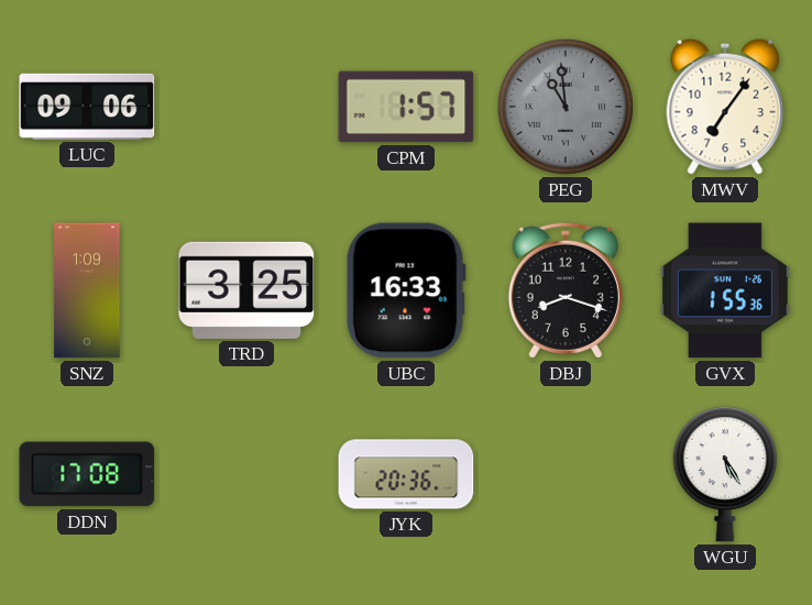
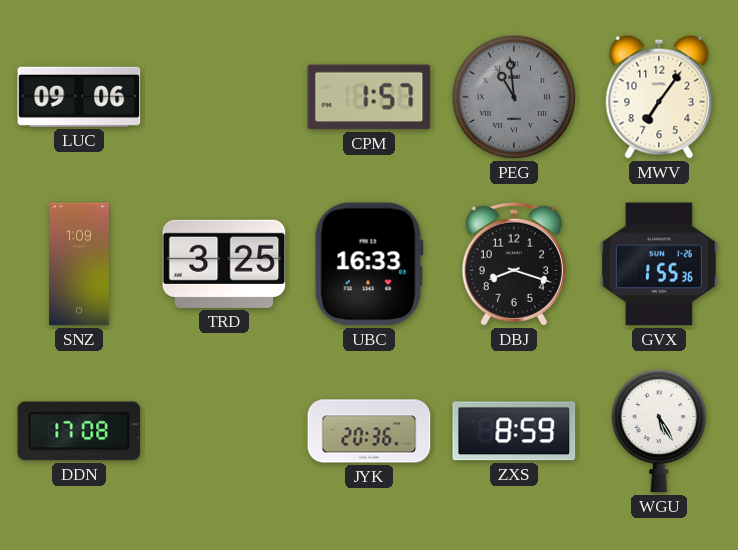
ZXS: none -> 8:59 (514, 431)
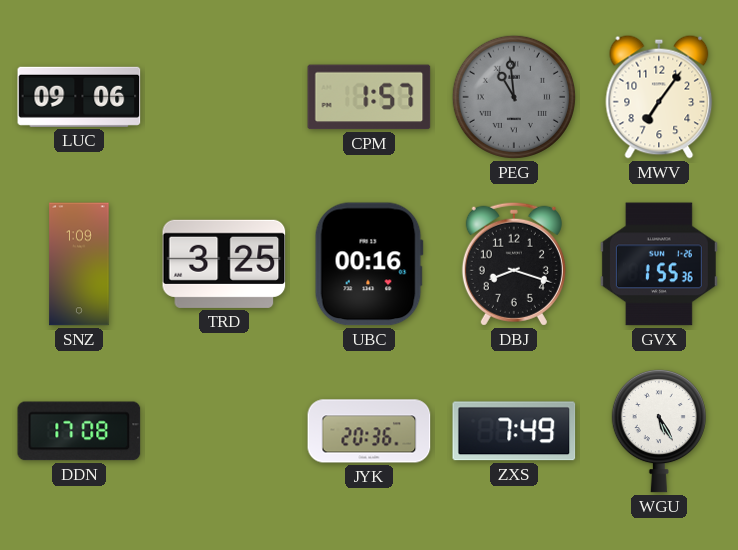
UBC: 16:33 -> 00:16 (369, 264)
ZXS: 8:59 -> 7:49 (514, 431)
